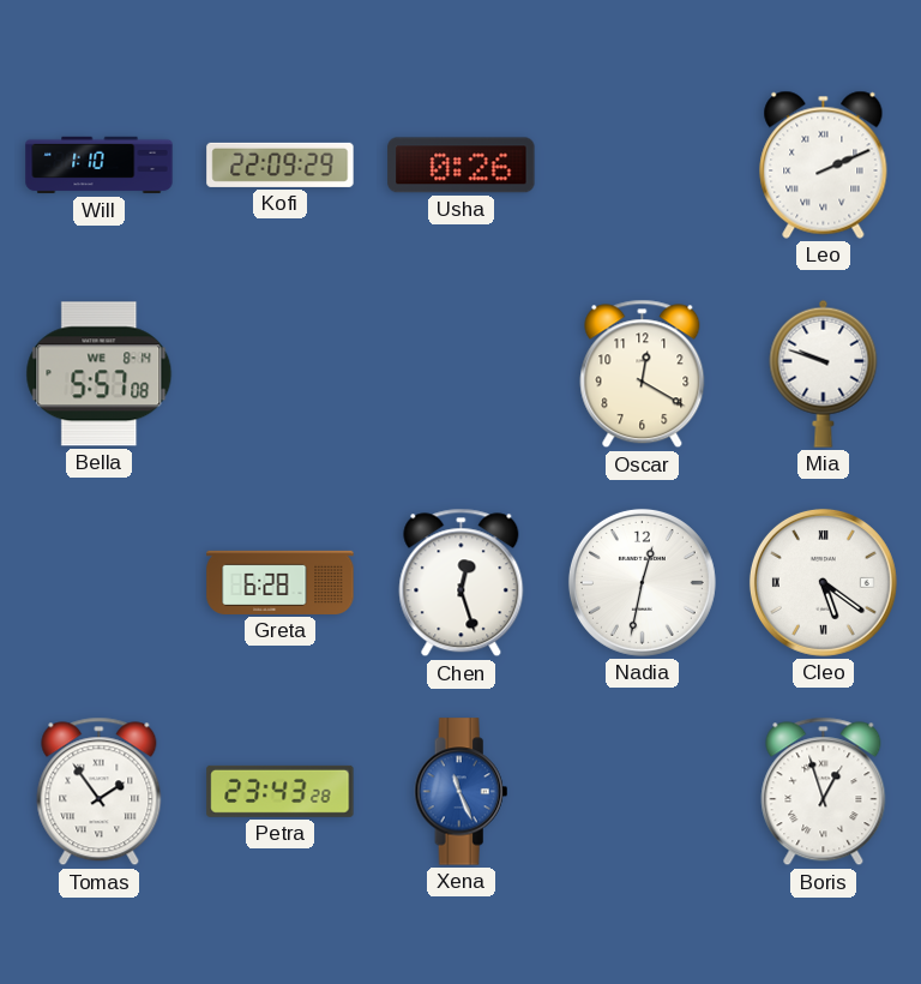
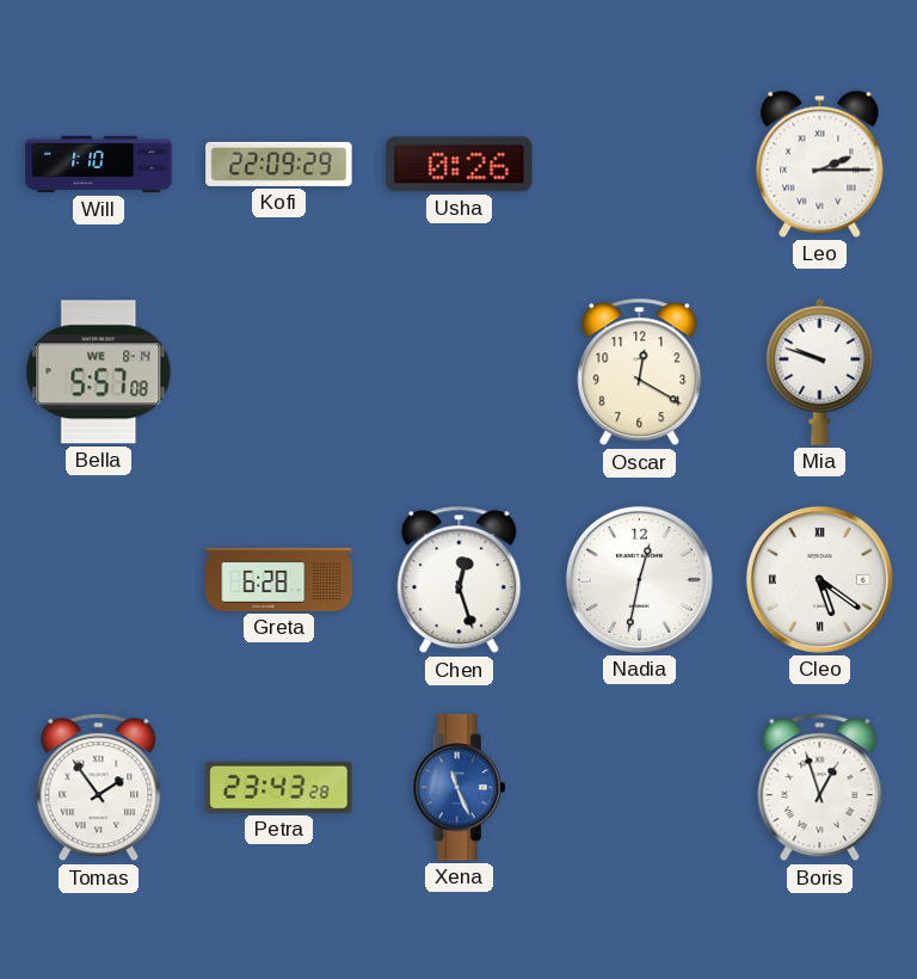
Leo: 2:11 -> 2:15 (820, 164)
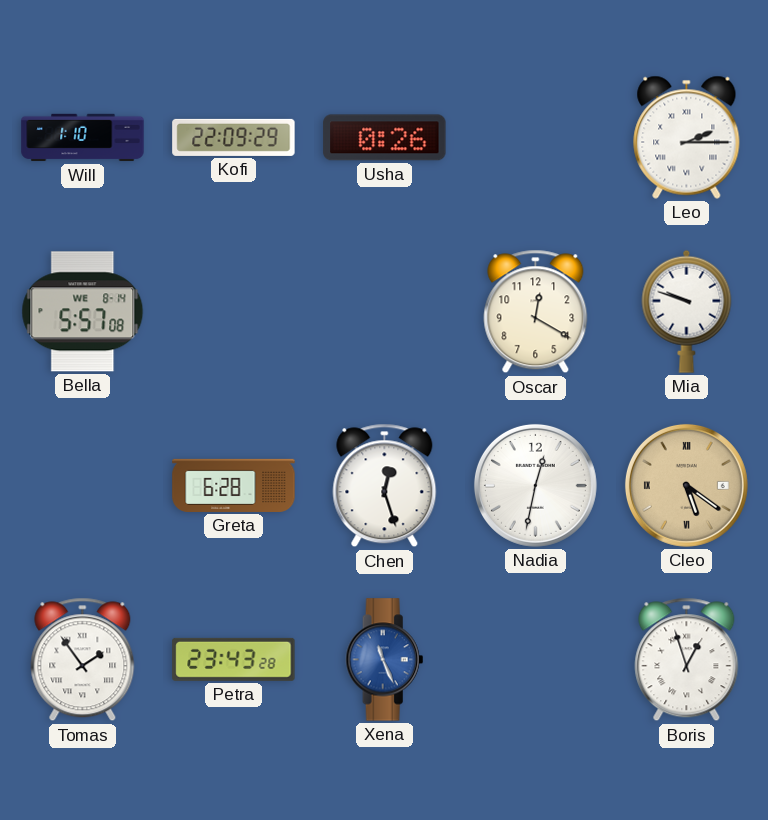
Cleo dial: white -> champagne (686, 485)
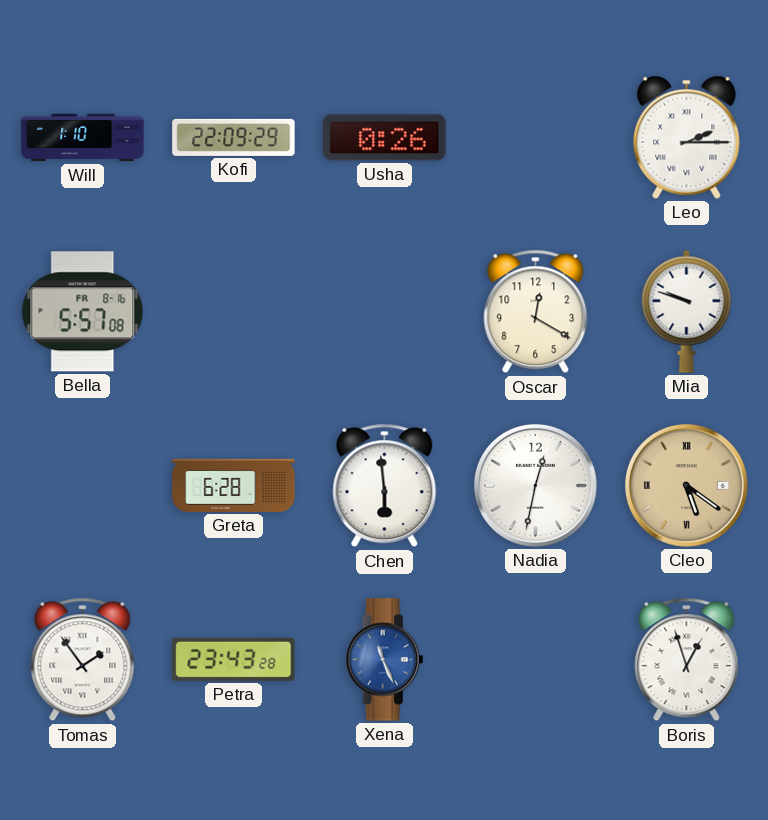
Bella date: WE 8-14 -> FR 8-16 (83, 312)
Chen: 12:27 -> 5:59 (385, 486)
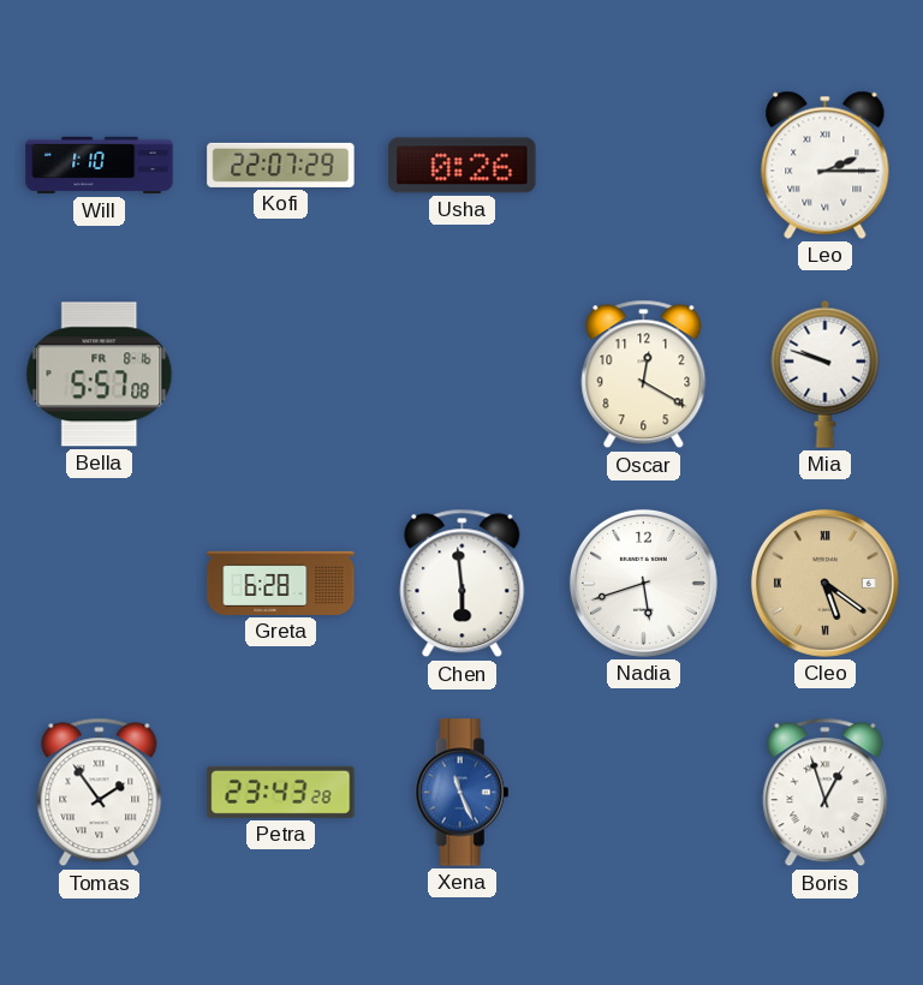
Kofi: 22:09 -> 22:07 (281, 165)
Nadia: 12:32 -> 5:42 (643, 583)
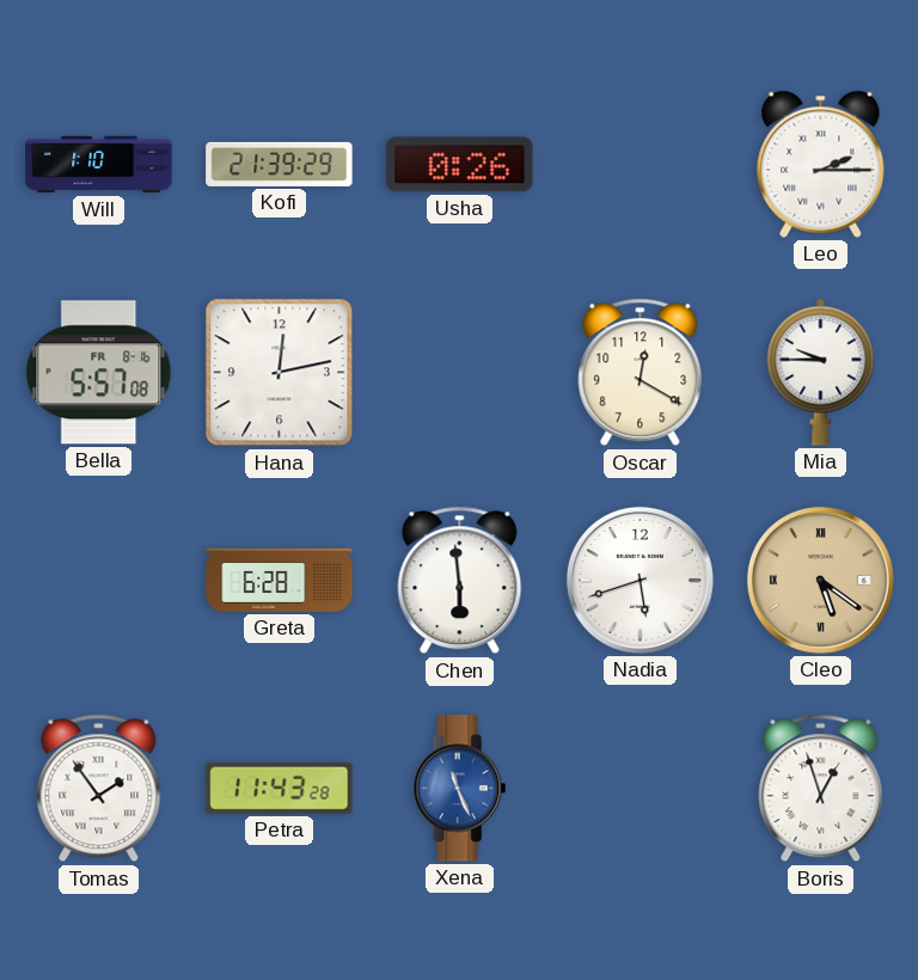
Kofi: 22:07 -> 21:39 (280, 164)
Hana: none -> 12:13 (280, 373)
Mia: 9:48 -> 9:45 (821, 372)
Petra: 23:43 -> 11:43 (280, 788)
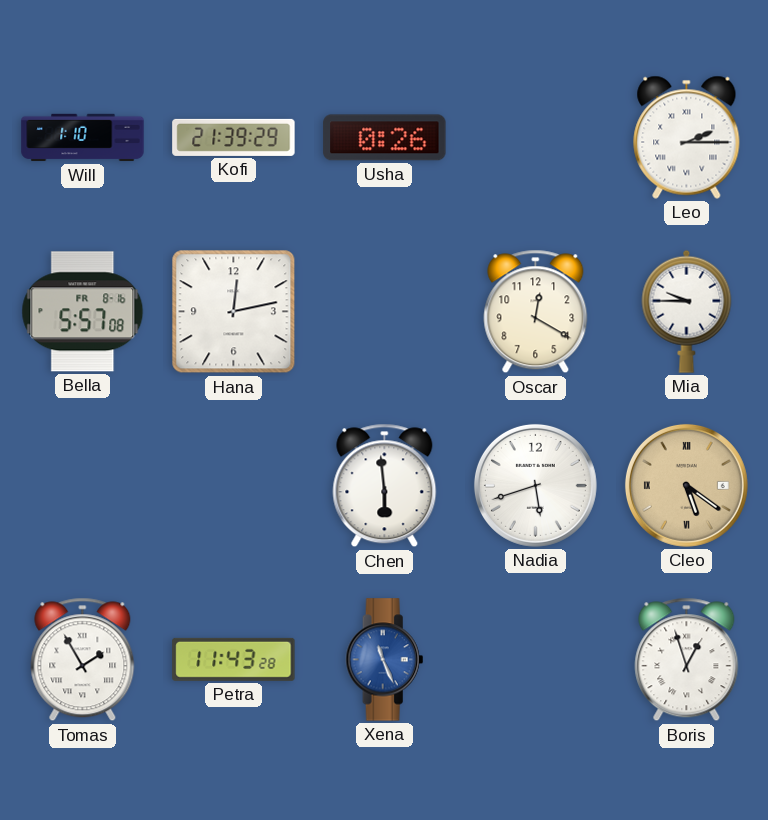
Greta: 6:28 -> none (280, 580)
Tomas: 1:54 -> 1:55 (83, 660)
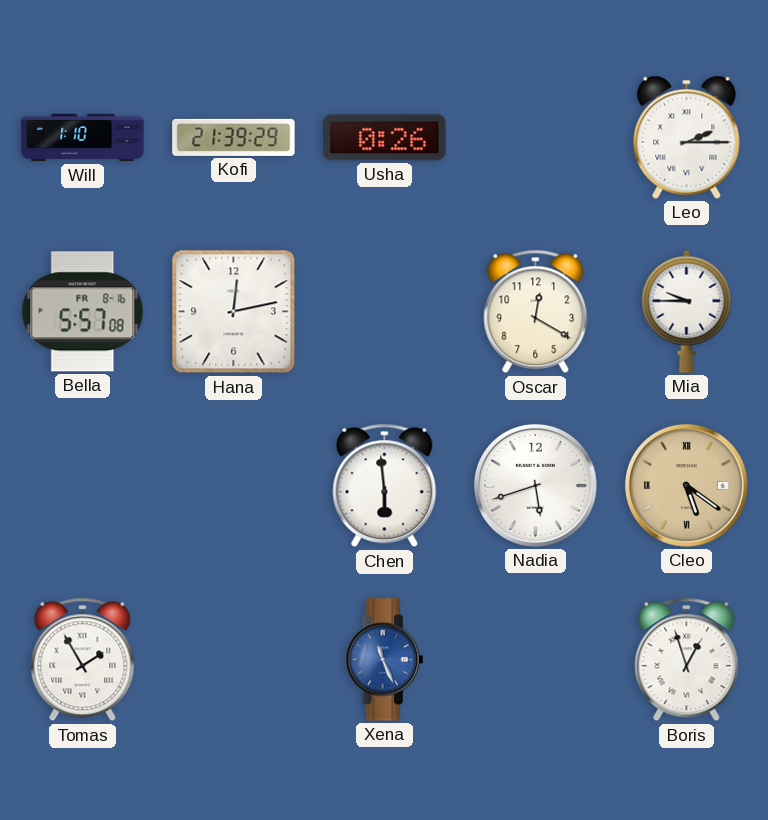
Petra: 11:43 -> none (234, 659)
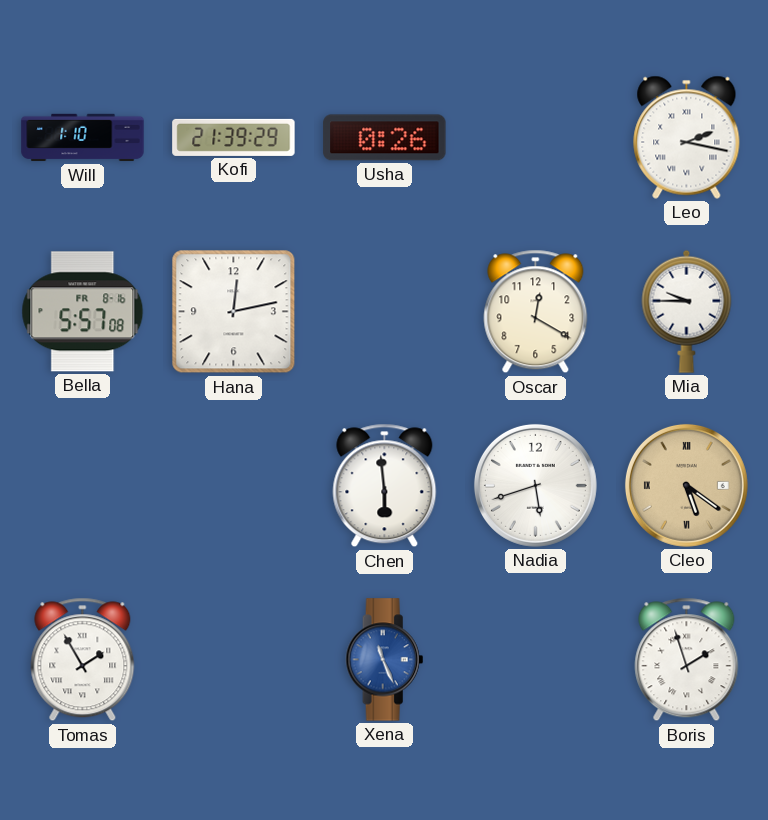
Leo: 2:15 -> 2:17 (687, 137)
Boris: 12:57 -> 1:57 (687, 660)
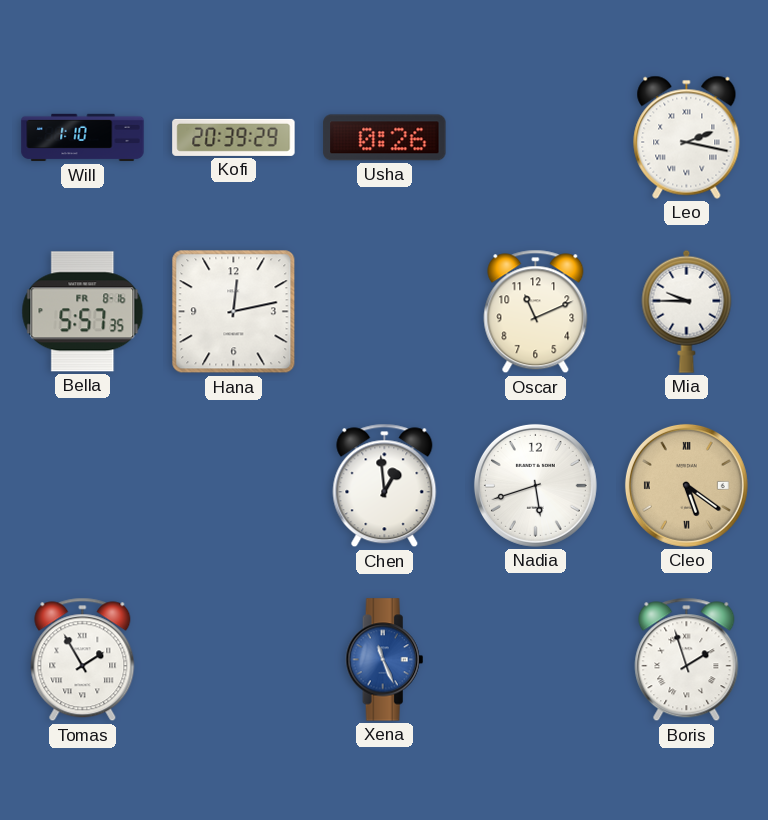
Kofi: 21:39 -> 20:39 (234, 137)
Bella: 5:57:08 -> 5:57:35 (83, 312)
Oscar: 12:20 -> 11:11 (536, 312)
Chen: 5:59 -> 12:59 (385, 486)
